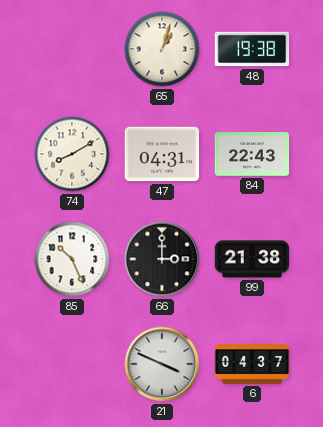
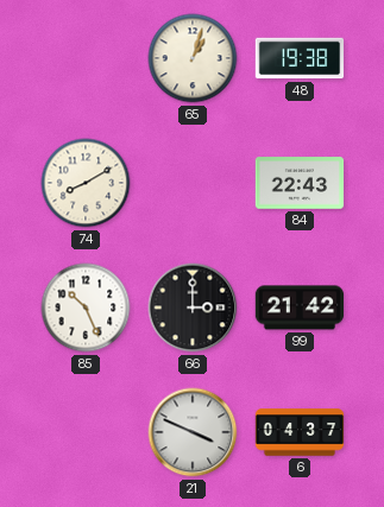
47: 04:31 -> none (162, 154)
99: 21:38 -> 21:42 (300, 308)
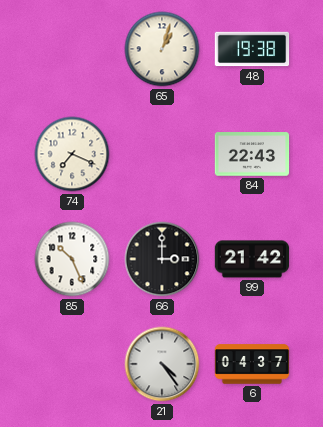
74: 8:10 -> 7:19 (72, 154)
21: 3:49 -> 4:24 (162, 364)
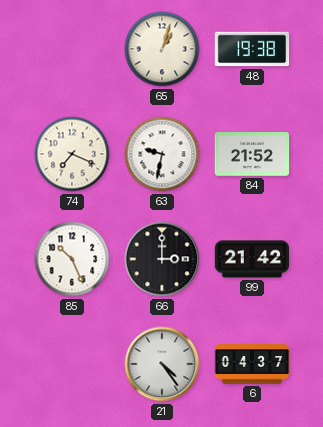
63: none -> 9:32 (162, 154)
84: 22:43 -> 21:52 (252, 154)
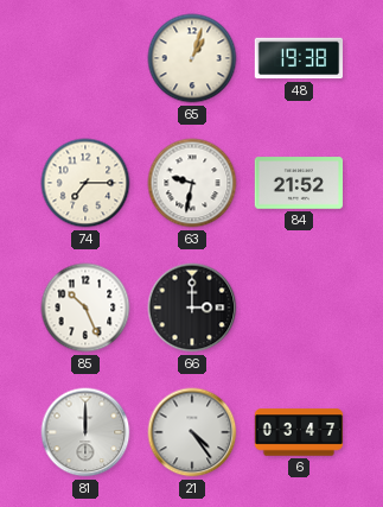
74: 7:19 -> 7:15 (85, 183)
99: 21:42 -> none (252, 259)
81: none -> 12:00 (85, 432)
6: 04:37 -> 03:47 (299, 432)
